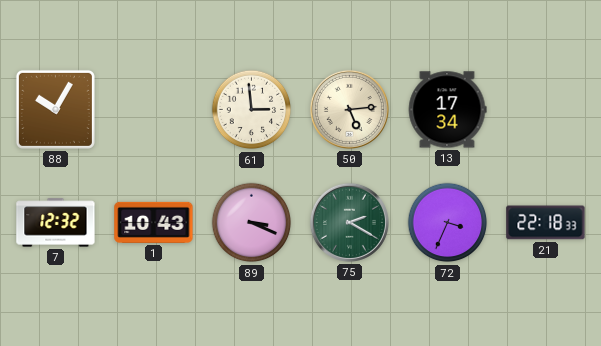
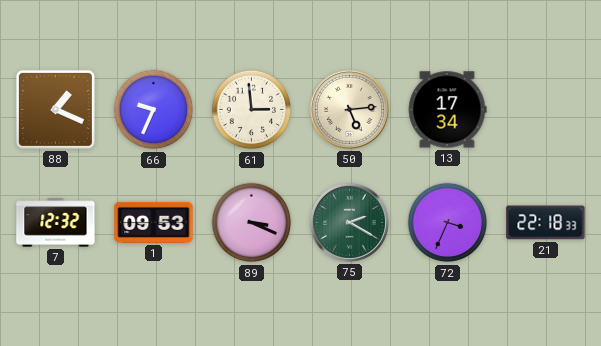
88: 10:05 -> 1:19 (55, 109)
66: none -> 9:34 (154, 110)
1: 10:43 -> 09:53 (154, 222)
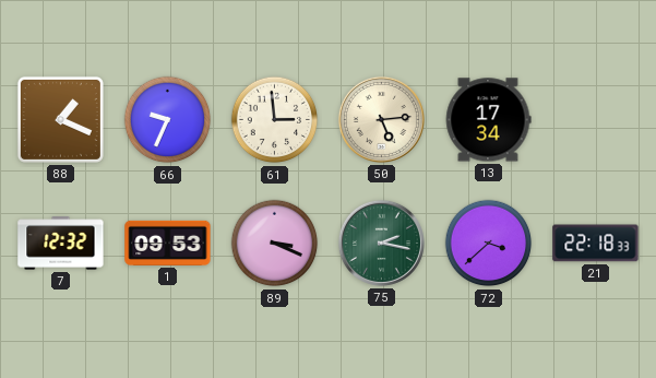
75: 2:20 -> 2:17 (381, 243)
72: 3:34 -> 3:38 (489, 244)
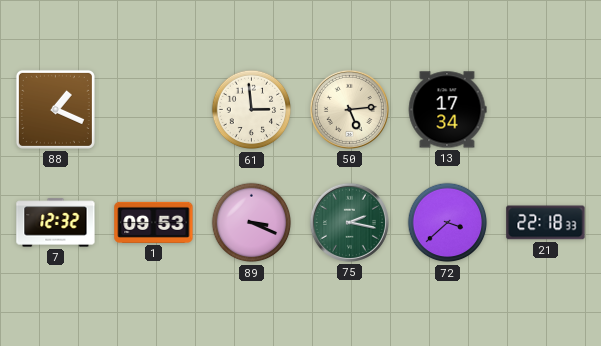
66: 9:34 -> none (168, 120)
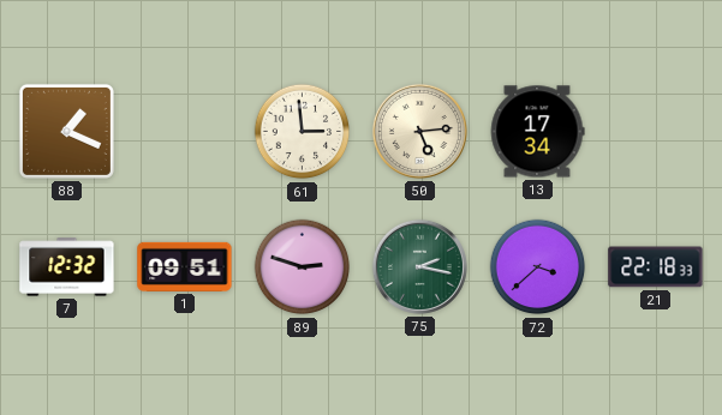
1: 09:53 -> 09:51 (185, 266)
89: 3:19 -> 2:48 (303, 267)
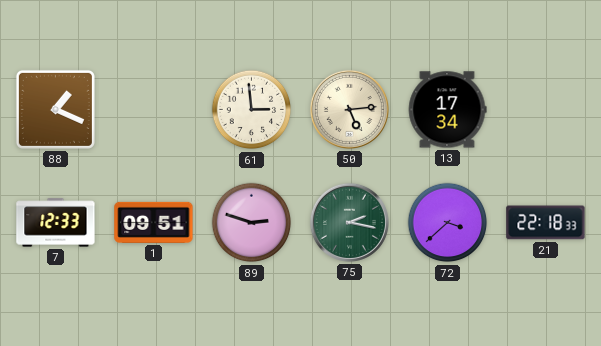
7: 12:32 -> 12:33 (56, 223)
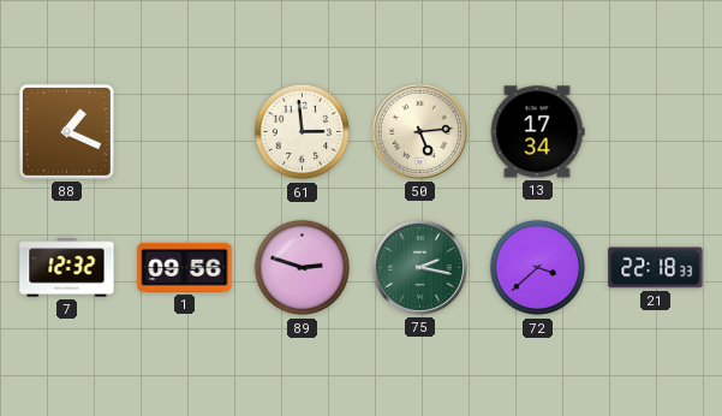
7: 12:33 -> 12:32 (67, 268)
1: 09:51 -> 09:56 (185, 267)
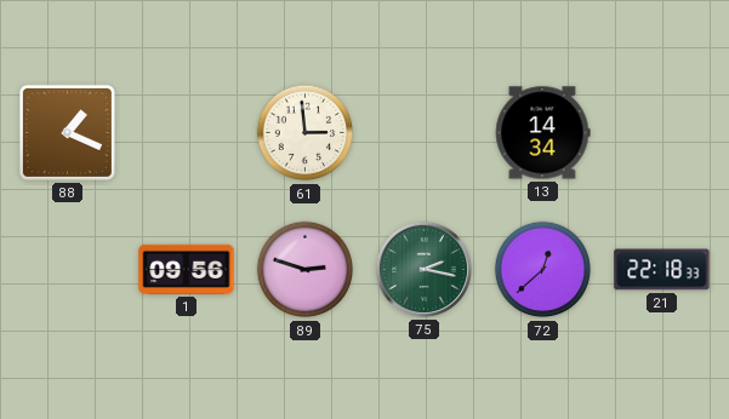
50: 5:14 -> none (419, 131)
13: 17:34 -> 14:34 (542, 133)
7: 12:32 -> none (67, 268)
72: 3:38 -> 12:38 (543, 270)
